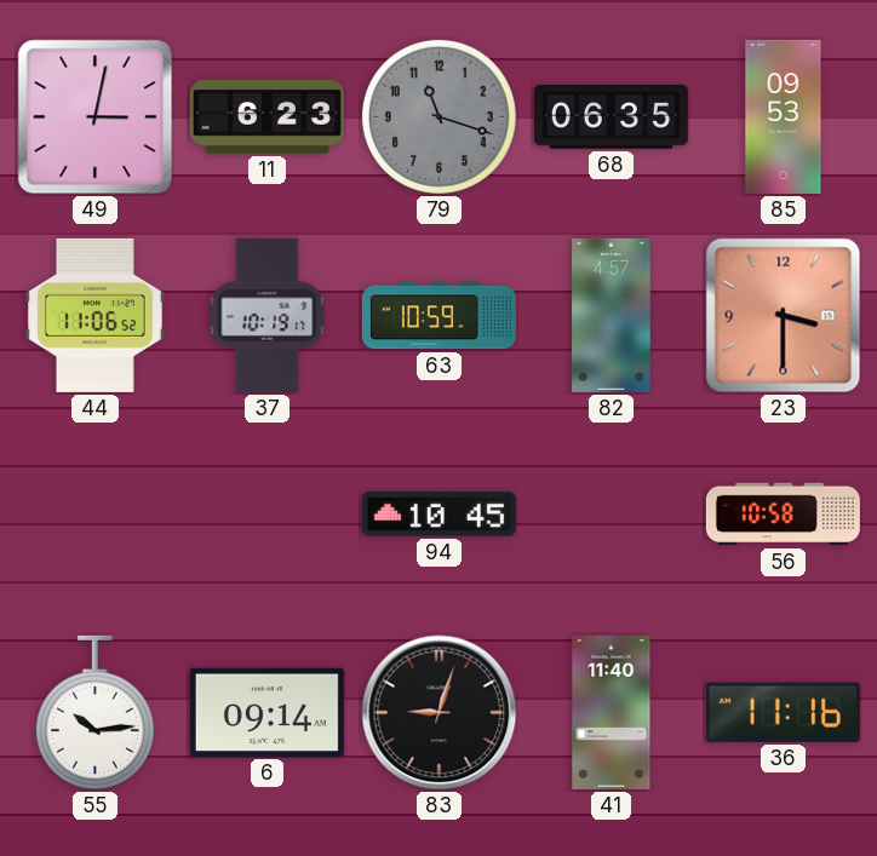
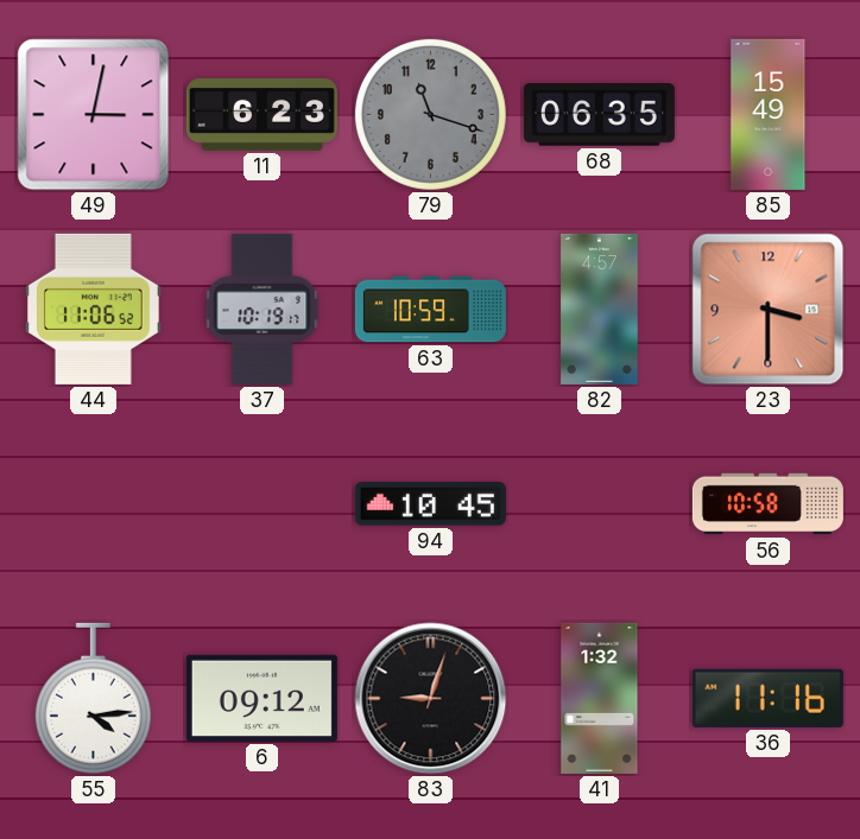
85: 09:53 -> 15:49 (769, 114)
55: 10:14 -> 4:14 (93, 699)
6: 09:14 -> 09:12 (261, 698)
41: 11:40 -> 1:32 (600, 698)
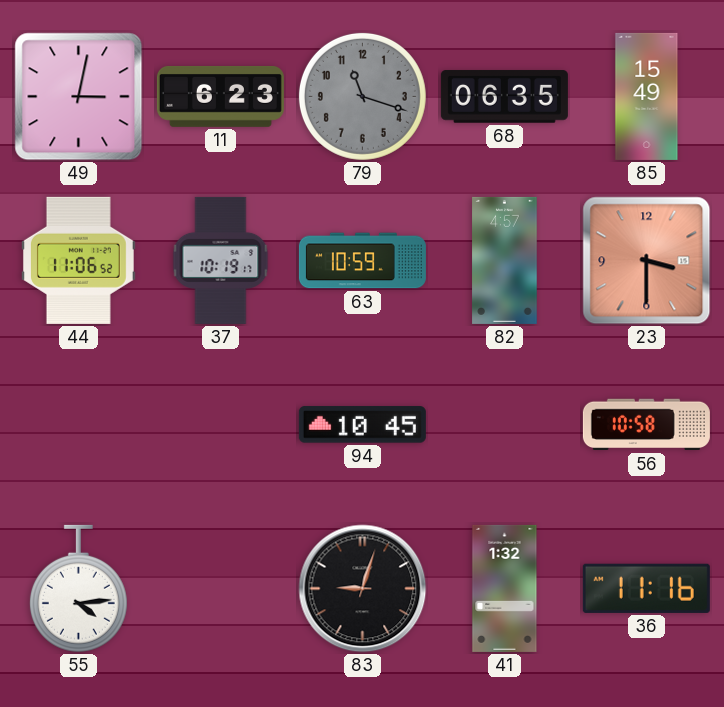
6: 09:12 -> none (261, 698)
